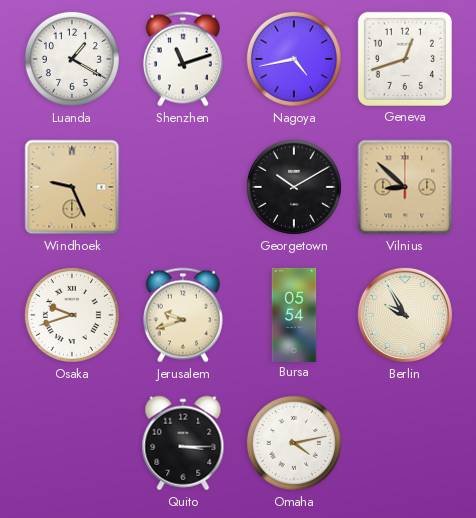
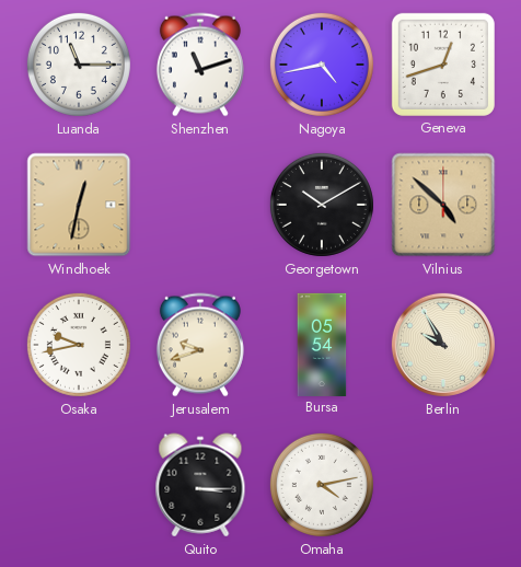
Luanda: 1:20 -> 11:15 (79, 65)
Windhoek: 9:26 -> 12:32 (79, 205)
Vilnius: 8:52 -> 4:52 (443, 205)
Osaka: 9:42 -> 9:43 (79, 345)
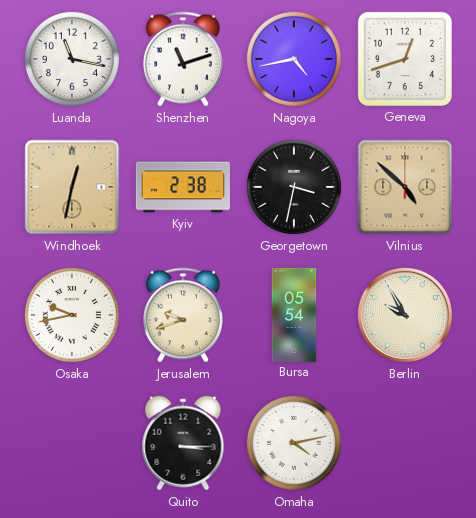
Luanda: 11:15 -> 11:17 (72, 59)
Kyiv: none -> 2:38 (183, 187)
Georgetown: 10:10 -> 3:32 (294, 187)
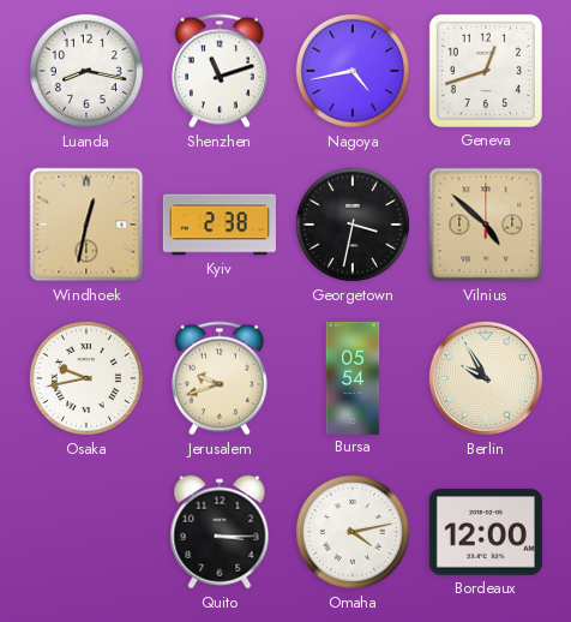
Luanda: 11:17 -> 8:17 (86, 71)
Bordeaux: none -> 12:00 (486, 532)
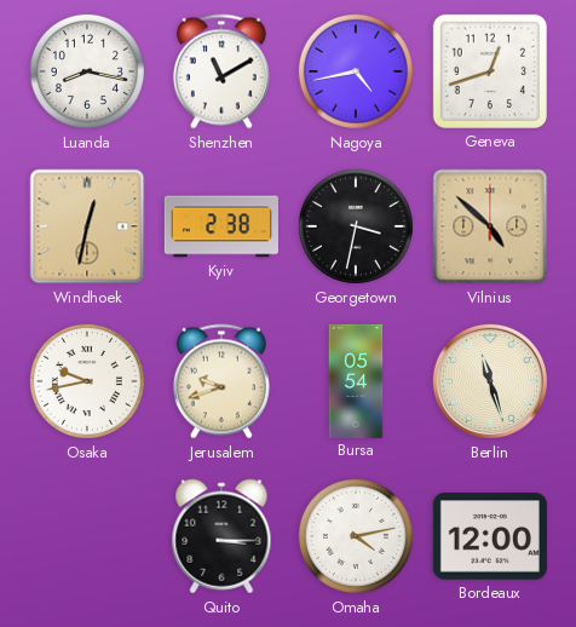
Shenzhen: 11:12 -> 11:10 (221, 71)
Berlin: 9:55 -> 11:27 (490, 381)
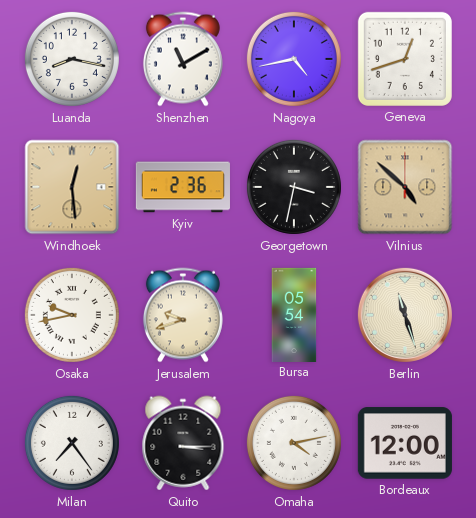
Windhoek: 12:32 -> 12:29 (72, 187)
Kyiv: 2:38 -> 2:36 (183, 187)
Milan: none -> 7:24 (72, 443)
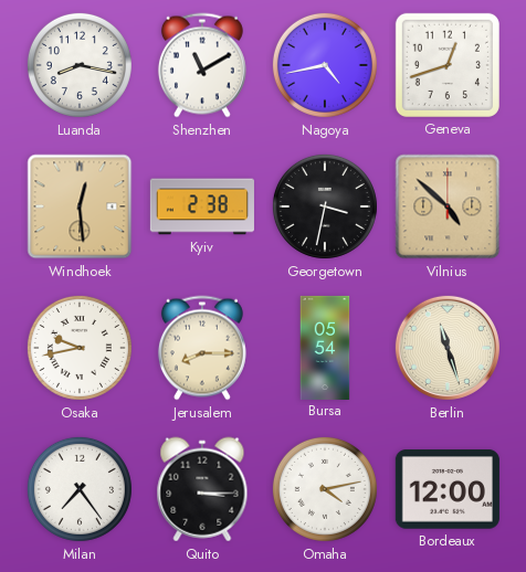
Kyiv: 2:36 -> 2:38 (202, 206)
Jerusalem: 9:42 -> 8:15 (202, 348)
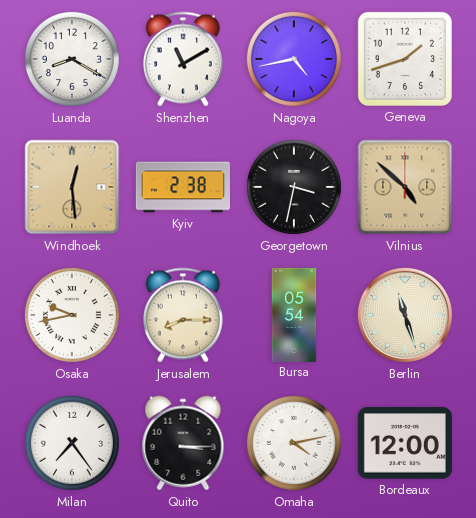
Luanda: 8:17 -> 8:20 (72, 59)
Geneva: 12:42 -> 1:42 (405, 59)
